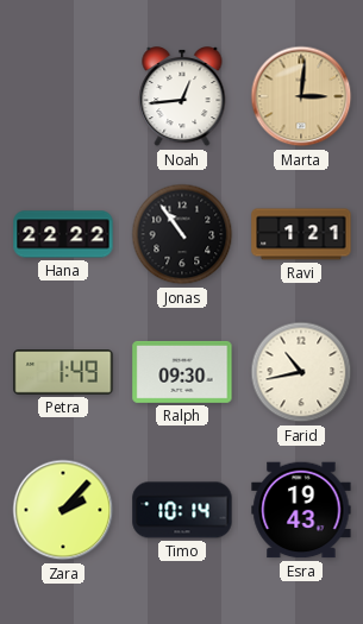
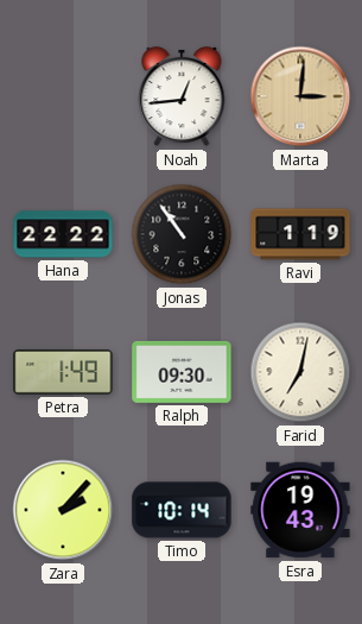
Ravi: 1:21 -> 1:19 (300, 234)
Farid: 10:43 -> 7:02 (300, 372)
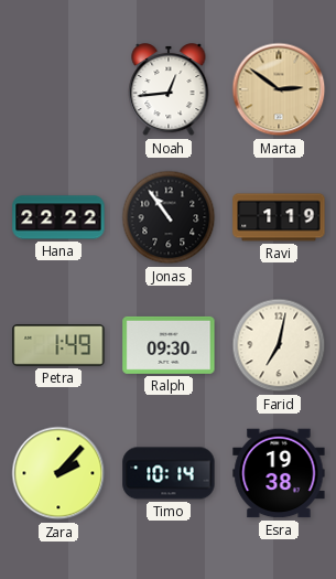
Marta: 3:01 -> 2:51 (279, 89)
Esra: 19:43 -> 19:38 (279, 473)
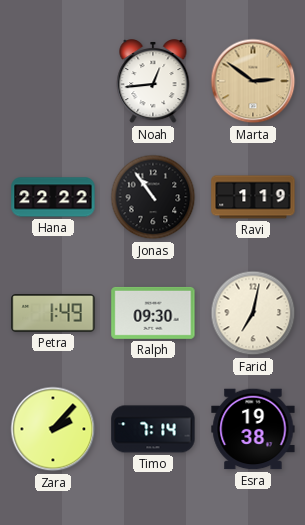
Timo: 10:14 -> 7:14 (153, 429)
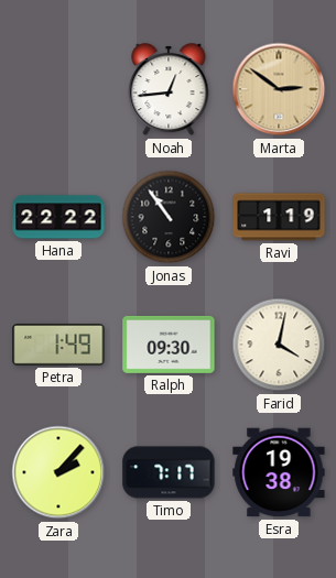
Farid: 7:02 -> 4:02 (279, 345)
Timo: 7:14 -> 7:17 (169, 472)
